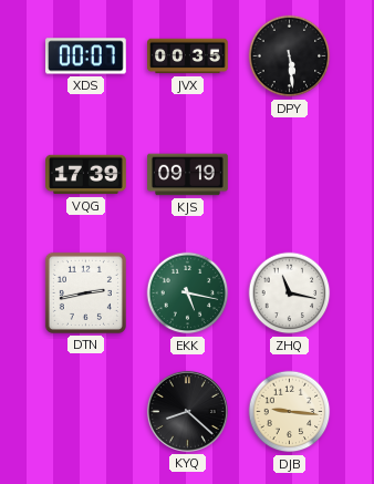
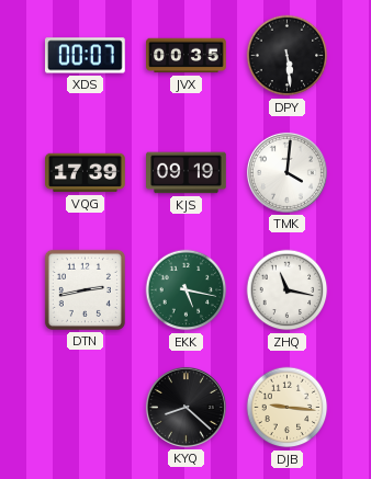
TMK: none -> 4:01 (286, 172)
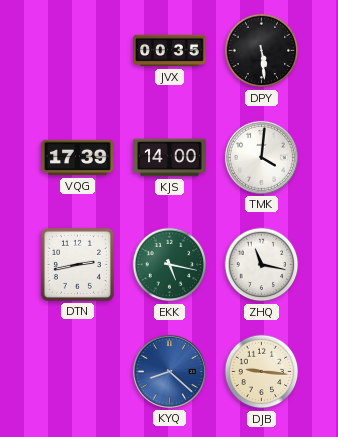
XDS: 00:07 -> none (86, 56)
KJS: 09:19 -> 14:00 (170, 158)
KYQ dial: black -> blue (169, 371)
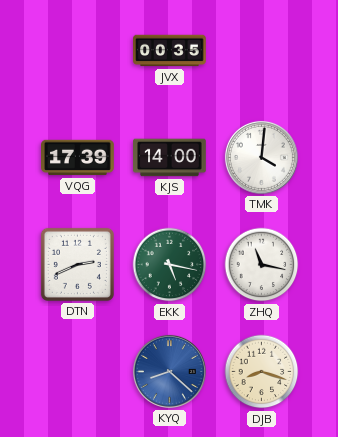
DPY: 5:29 -> none (262, 51)
DTN: 2:43 -> 2:41 (77, 264)
DJB: 9:16 -> 8:18 (262, 372)
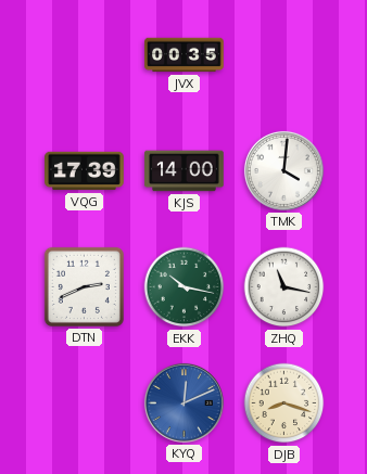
EKK: 5:17 -> 10:17 (185, 287)
KYQ: 8:22 -> 12:11 (184, 402)
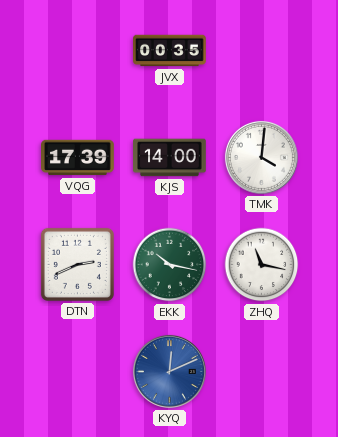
DJB: 8:18 -> none (284, 403)
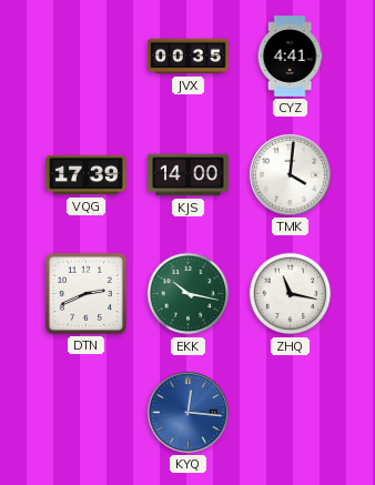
CYZ: none -> 4:41 (290, 57)
KYQ: 12:11 -> 12:16 (187, 412)
